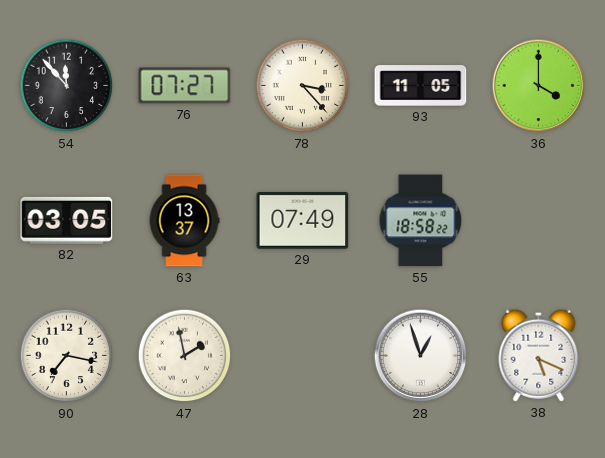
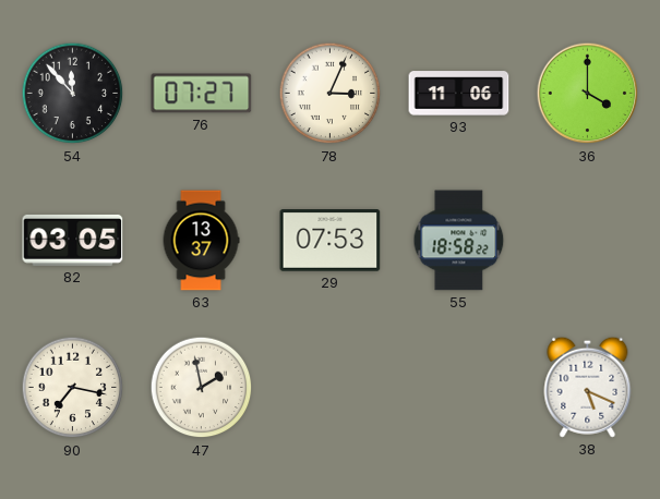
78: 3:23 -> 3:04 (331, 94)
93: 11:05 -> 11:06 (459, 94)
29: 07:49 -> 07:53 (331, 241)
28: 12:57 -> none (421, 356)
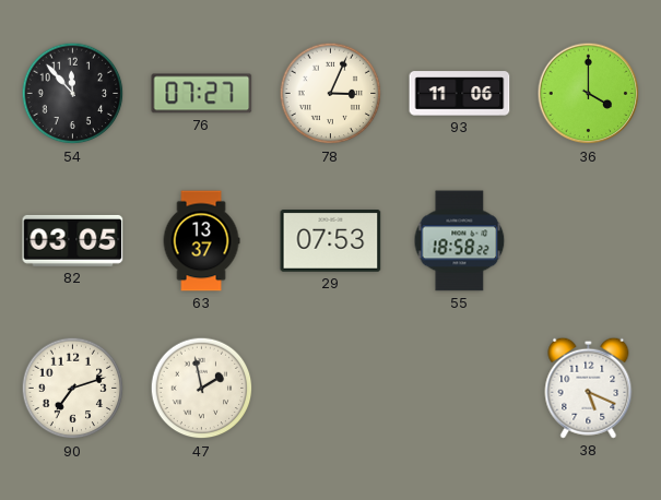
90: 7:17 -> 7:12 (73, 389)
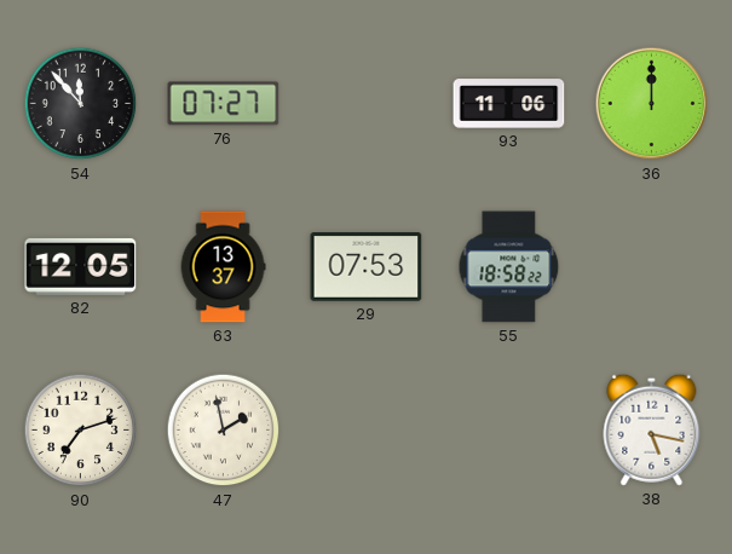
78: 3:04 -> none (331, 94)
36: 4:00 -> 12:00 (652, 104)
82: 03:05 -> 12:05 (81, 266)
38: 5:19 -> 5:17 (652, 429)
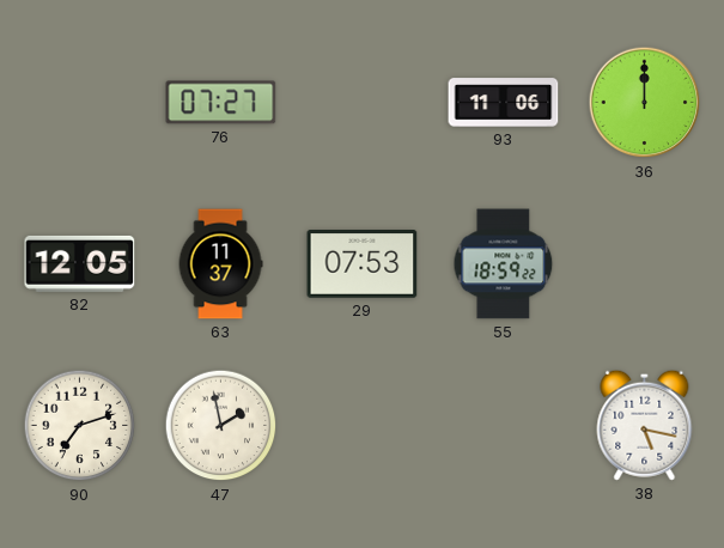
54: 11:53 -> none (81, 104)
63: 13:37 -> 11:37 (220, 264)
55: 18:58 -> 18:59 (504, 264)
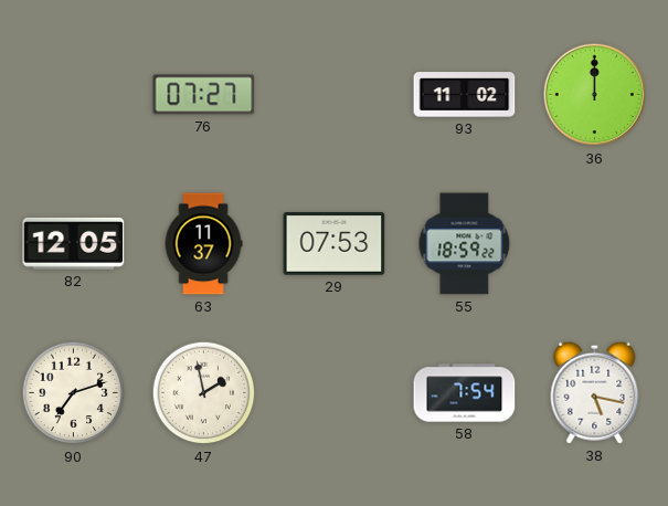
93: 11:06 -> 11:02 (465, 95)
58: none -> 7:54 (465, 393)
